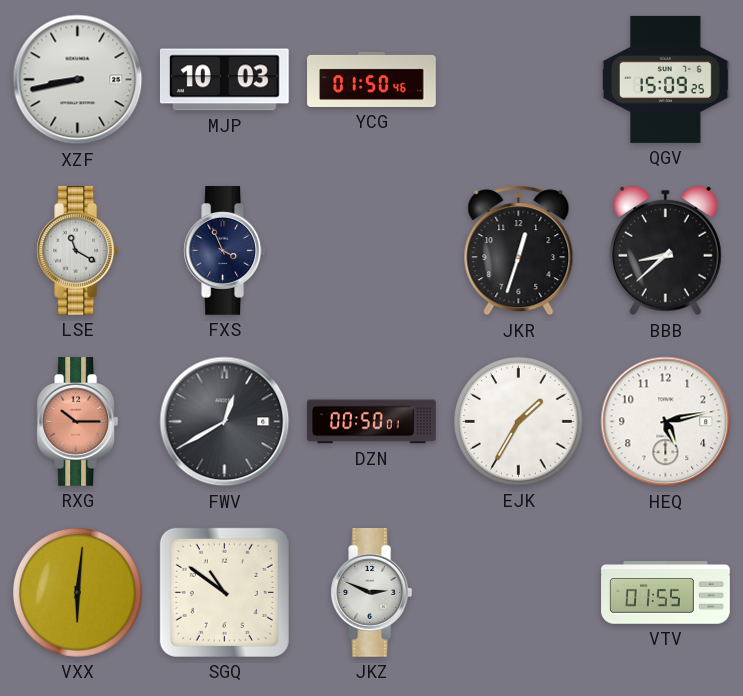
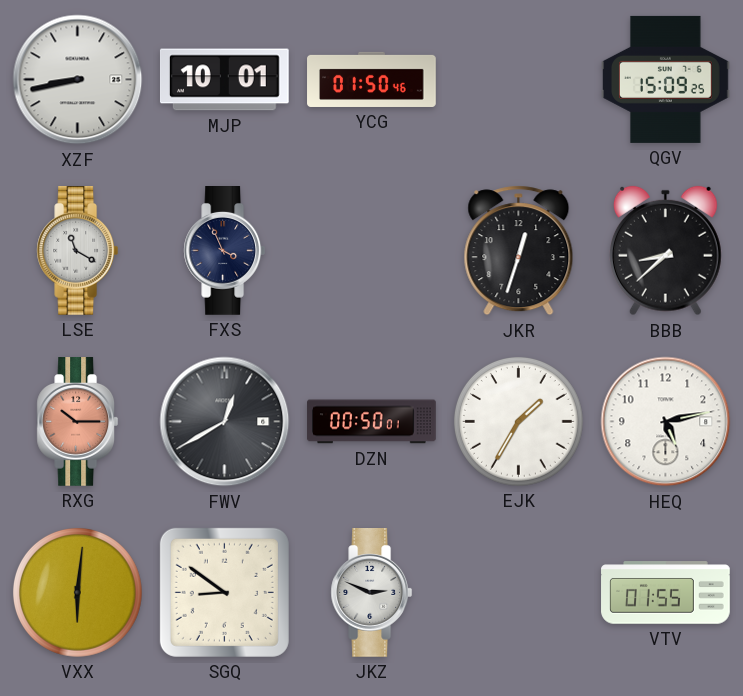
MJP: 10:03 -> 10:01 (224, 80)
SGQ: 10:51 -> 8:51 (224, 592)
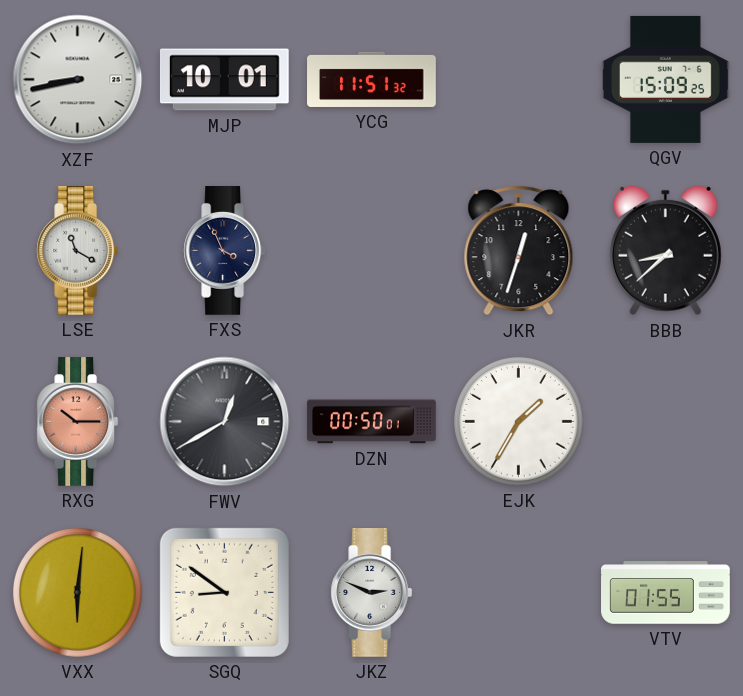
YCG: 01:50 -> 11:51 (372, 79)
HEQ: 5:13 -> none (666, 422)
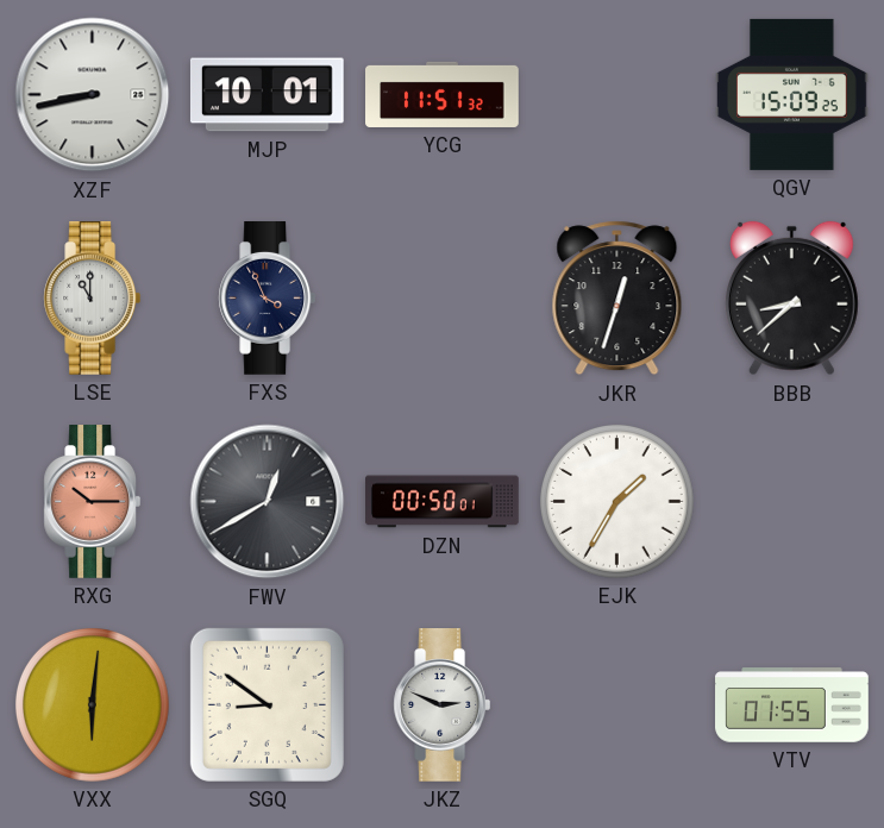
LSE: 11:20 -> 11:00 (93, 299)
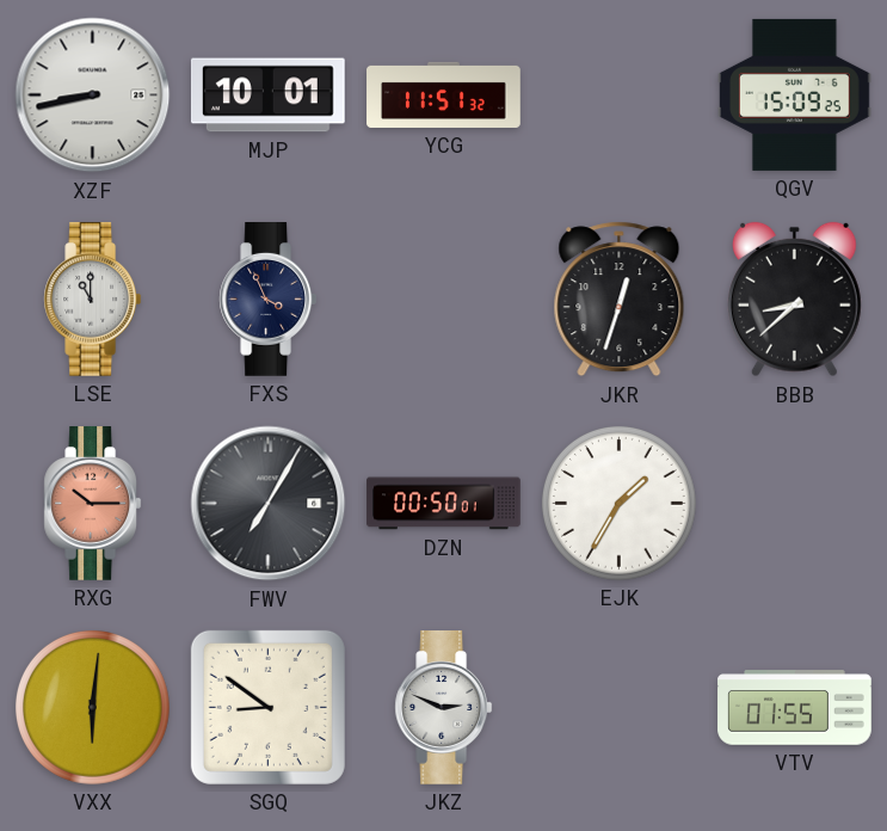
FWV: 12:40 -> 7:05 (269, 504)
